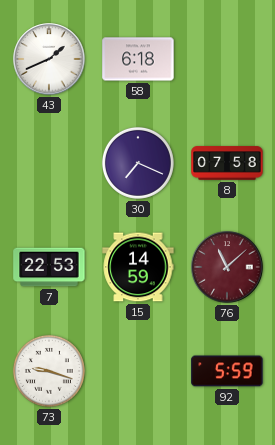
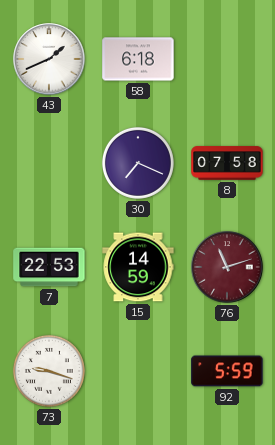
76: 11:08 -> 11:12 (227, 267)
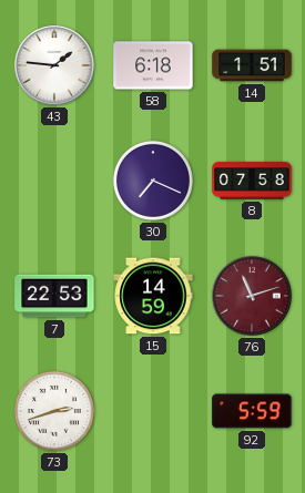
43: 1:41 -> 1:46 (54, 65)
14: none -> 1:51 (252, 65)
73: 9:18 -> 2:42 (54, 411)
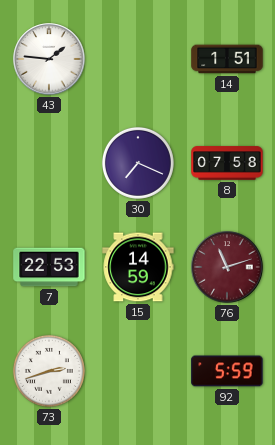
58: 6:18 -> none (153, 65)
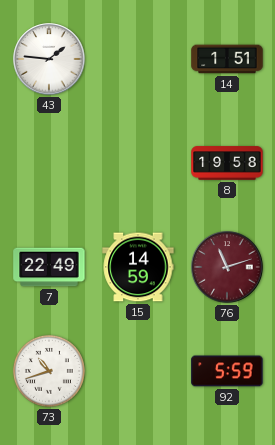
30: 7:19 -> none (138, 163)
8: 07:58 -> 19:58 (227, 163)
7: 22:53 -> 22:49 (49, 267)
73: 2:42 -> 10:42 (49, 371)
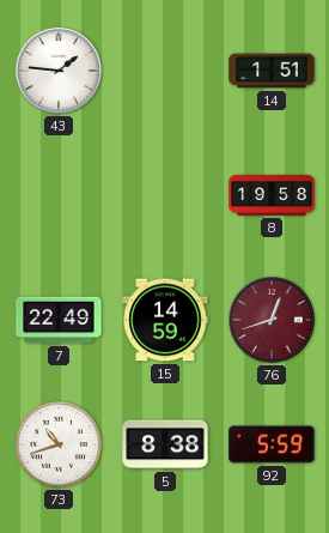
76: 11:12 -> 12:42 (272, 320)
5: none -> 8:38 (165, 444)
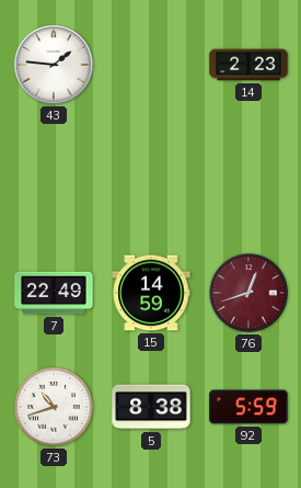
14: 1:51 -> 2:23 (248, 65)
8: 19:58 -> none (272, 195)
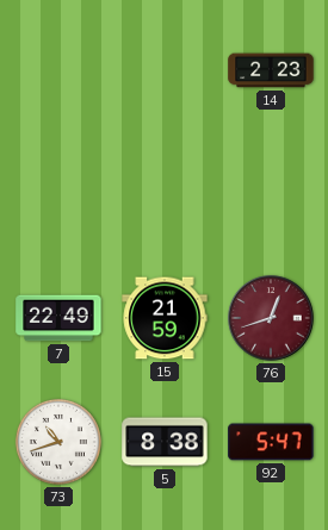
43: 1:46 -> none (54, 65)
15: 14:59 -> 21:59 (165, 318)
92: 5:59 -> 5:47 (271, 442)
